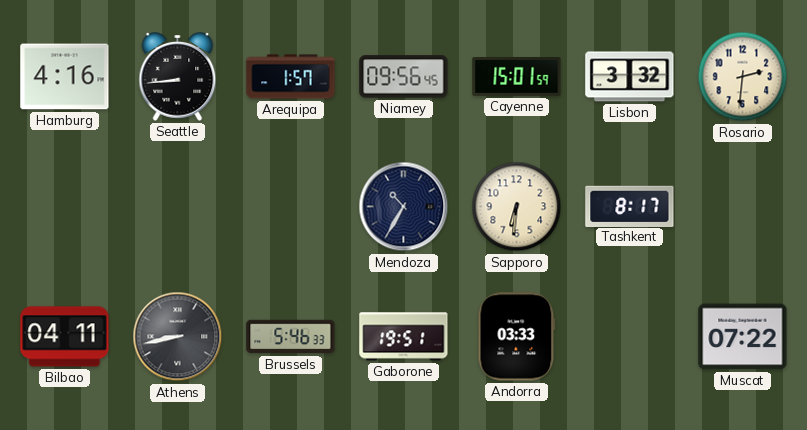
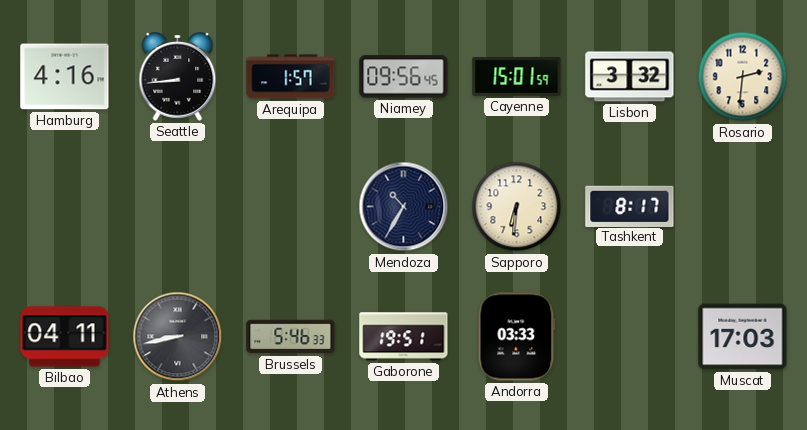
Muscat: 07:22 -> 17:03 (743, 337)
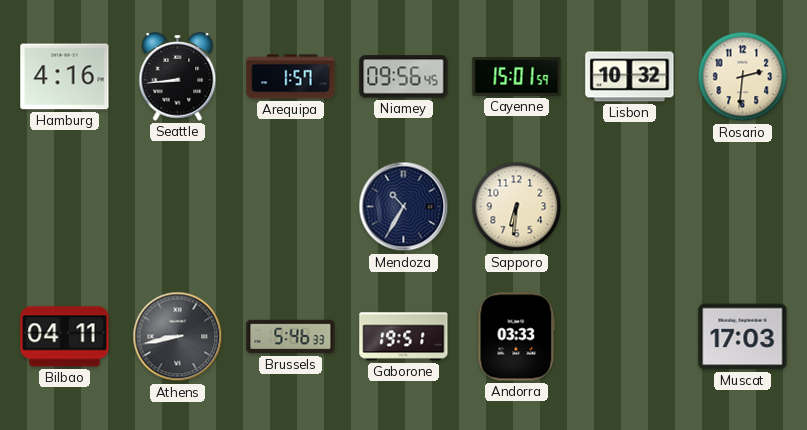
Lisbon: 3:32 -> 10:32 (630, 77)
Tashkent: 8:17 -> none (630, 206)
